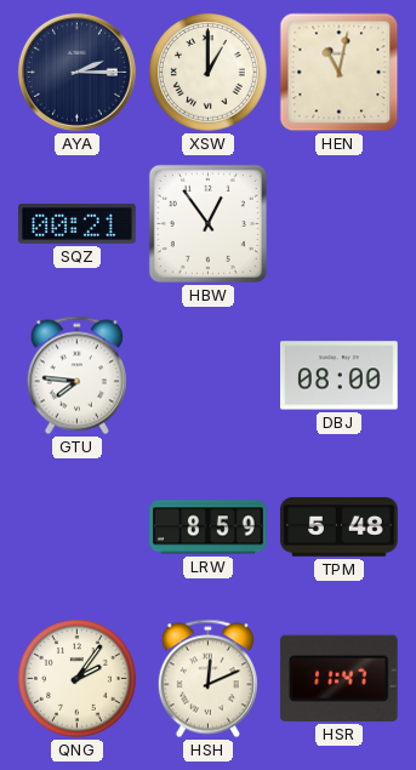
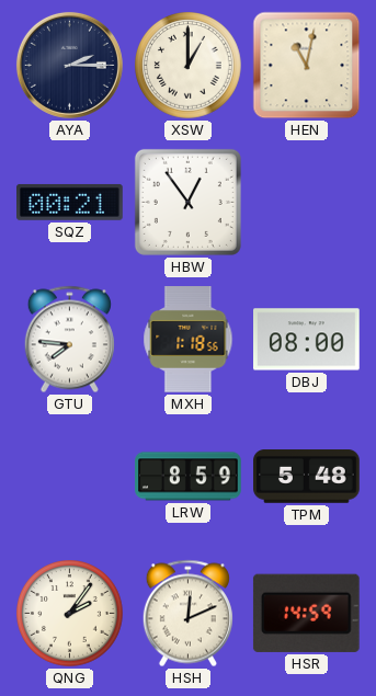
MXH: none -> 1:18 (189, 340)
HSR: 11:47 -> 14:59 (306, 613)
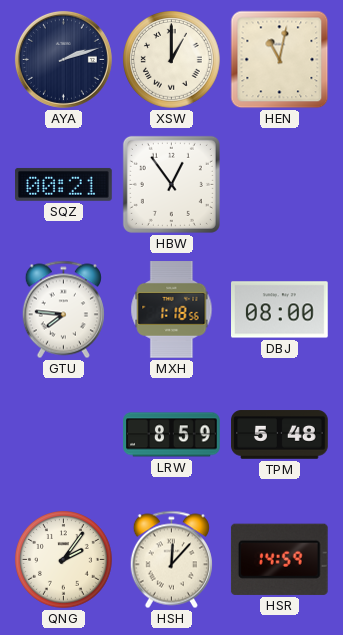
AYA: 2:15 -> 2:12 (63, 59)
HSH: 12:11 -> 12:07 (171, 560)
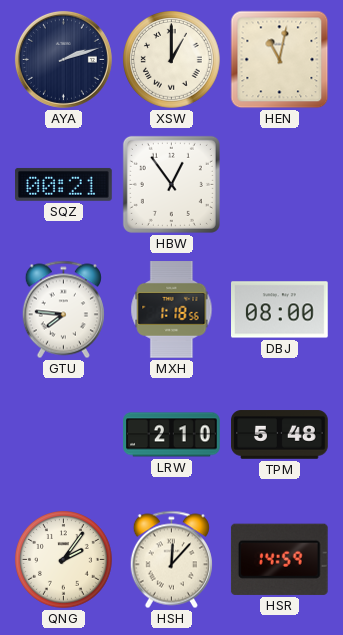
LRW: 8:59 -> 2:10 (172, 435)
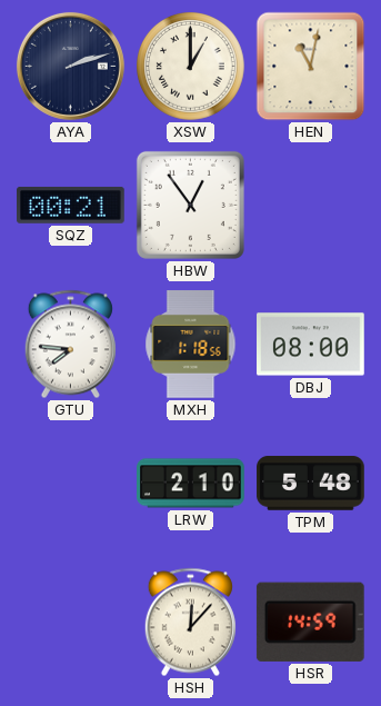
QNG: 2:06 -> none (64, 560)
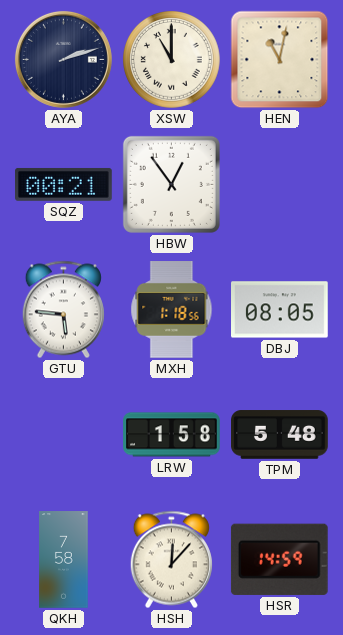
XSW: 1:00 -> 11:00 (172, 60)
GTU: 7:46 -> 5:46 (63, 310)
DBJ: 08:00 -> 08:05 (280, 310)
LRW: 2:10 -> 1:58 (172, 435)
QKH: none -> 7:58 (64, 560)
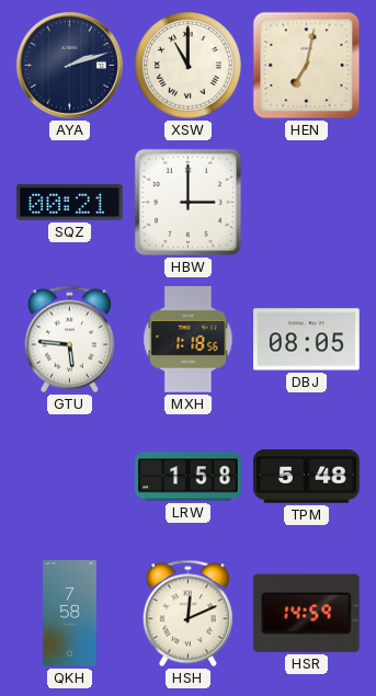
HEN: 11:02 -> 7:02 (307, 66)
HBW: 12:54 -> 3:00 (187, 202)
HSH: 12:07 -> 12:11 (187, 614)
